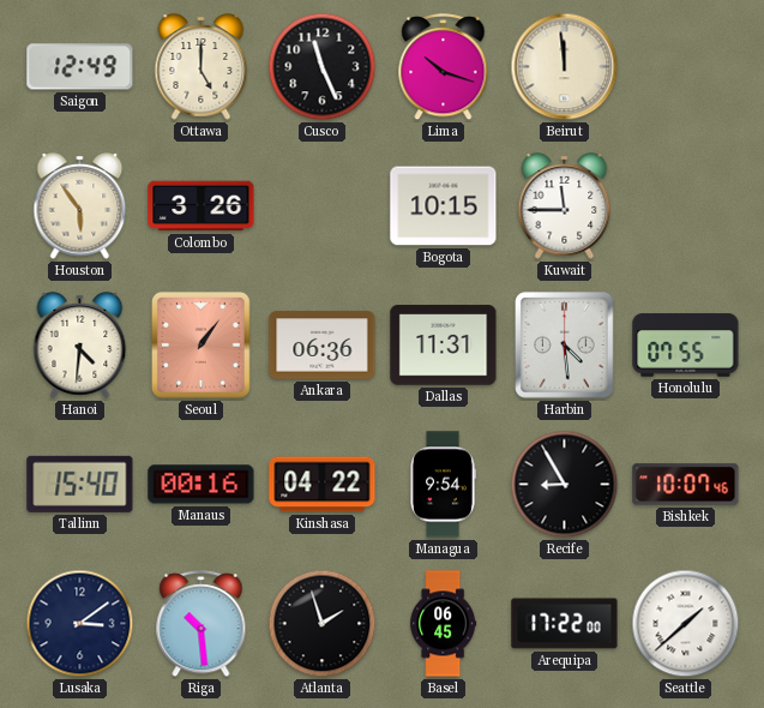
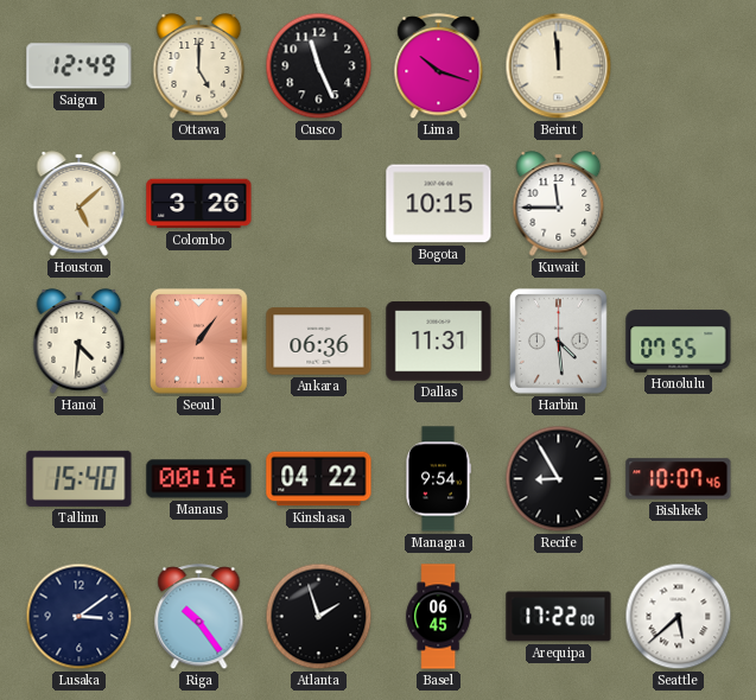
Houston: 5:54 -> 5:08 (80, 204)
Riga: 10:29 -> 10:24 (199, 617)
Seattle: 1:38 -> 5:38 (679, 617)
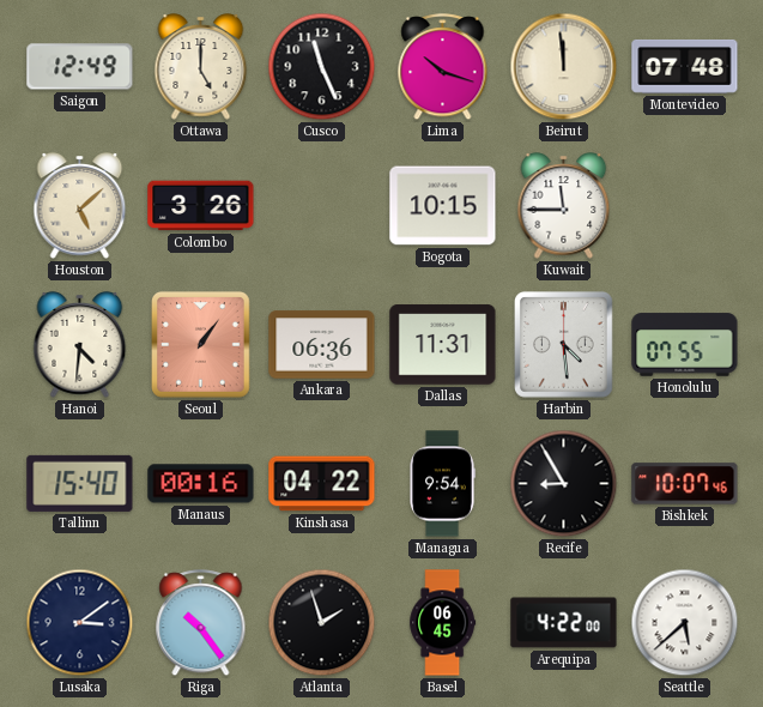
Montevideo: none -> 07:48 (685, 66)
Arequipa: 17:22 -> 4:22 (564, 623)
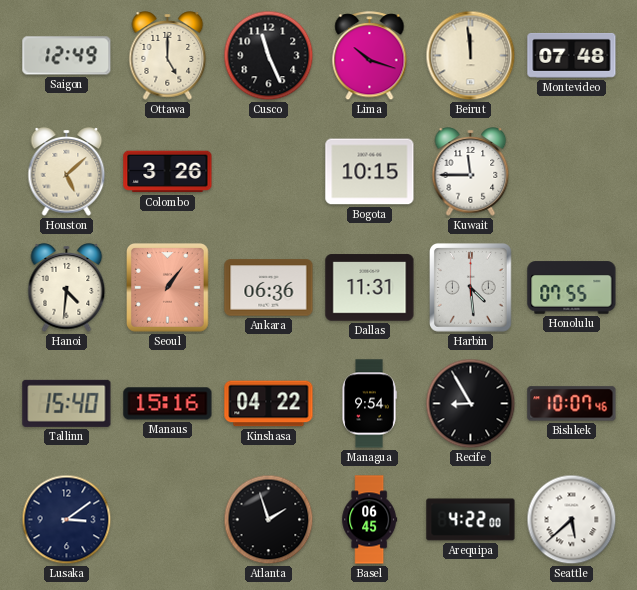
Manaus: 00:16 -> 15:16 (168, 404)
Riga: 10:24 -> none (201, 623)
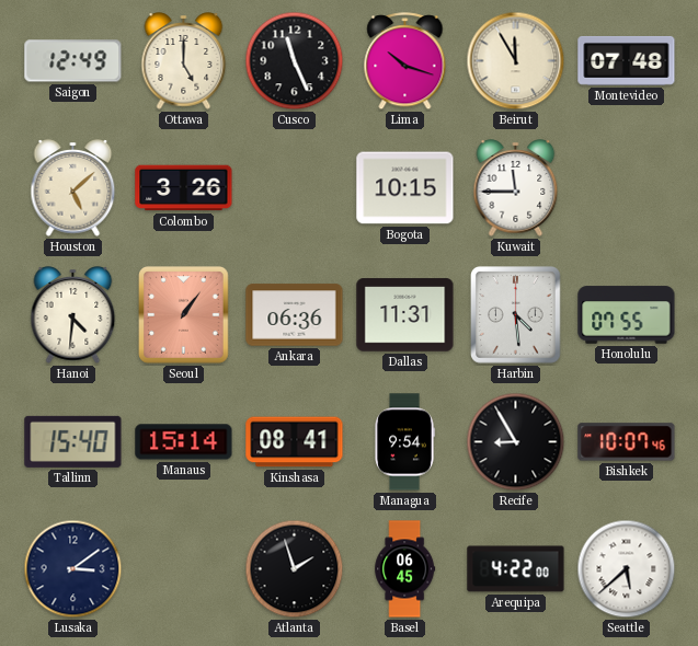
Beirut: 11:59 -> 11:55 (516, 61)
Manaus: 15:16 -> 15:14 (184, 442)
Kinshasa: 04:22 -> 08:41 (295, 442)
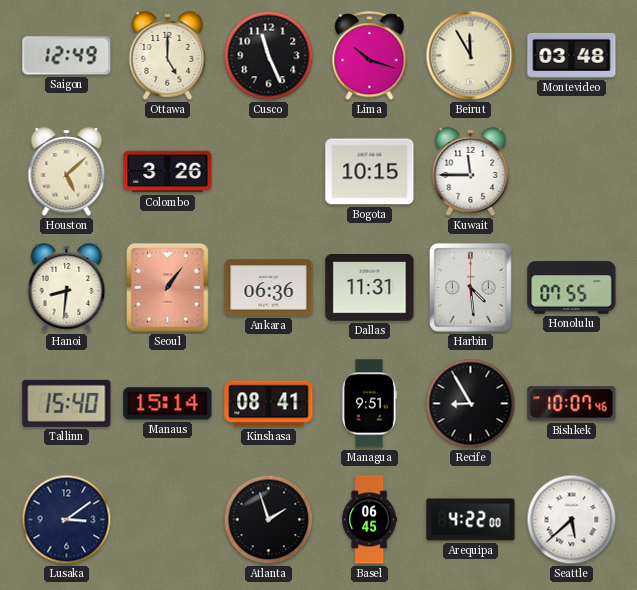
Montevideo: 07:48 -> 03:48 (572, 55)
Hanoi: 4:31 -> 8:31 (67, 288)
Managua: 9:54 -> 9:51 (369, 404)
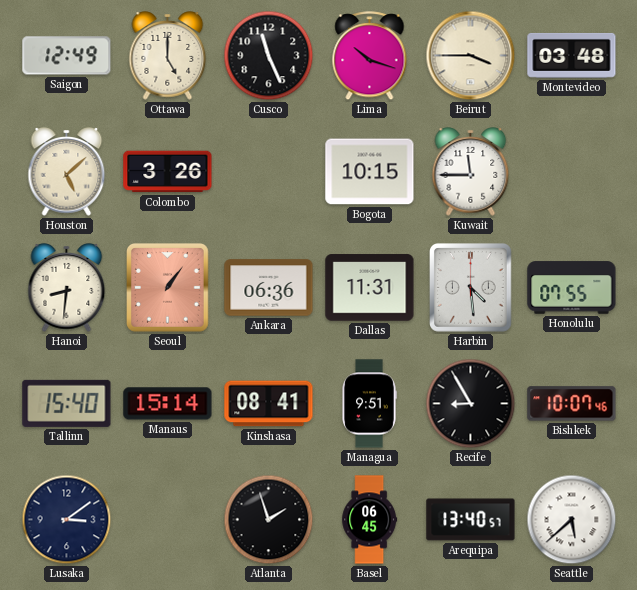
Beirut: 11:55 -> 3:45 (471, 56)
Arequipa: 4:22 -> 13:40 (471, 520)
